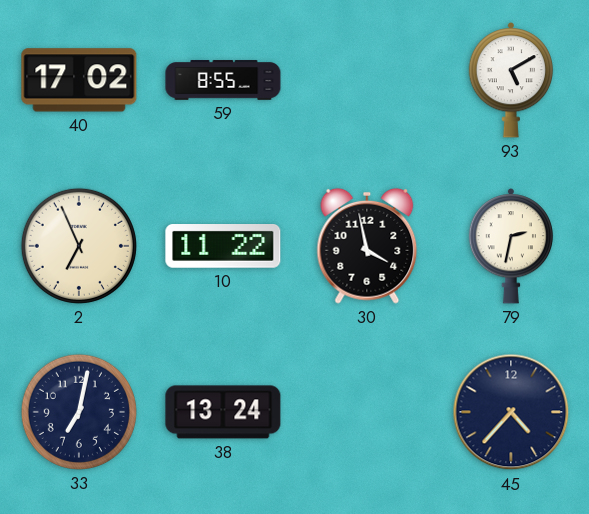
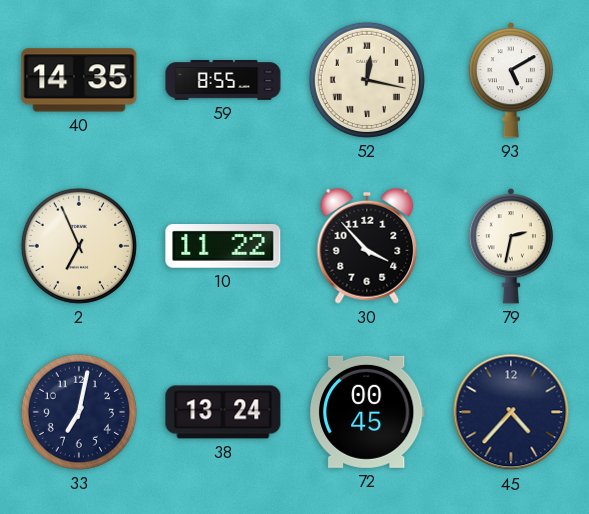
40: 17:02 -> 14:35 (79, 80)
52: none -> 12:17 (367, 80)
30: 3:58 -> 3:53 (367, 246)
72: none -> 00:45 (367, 412)
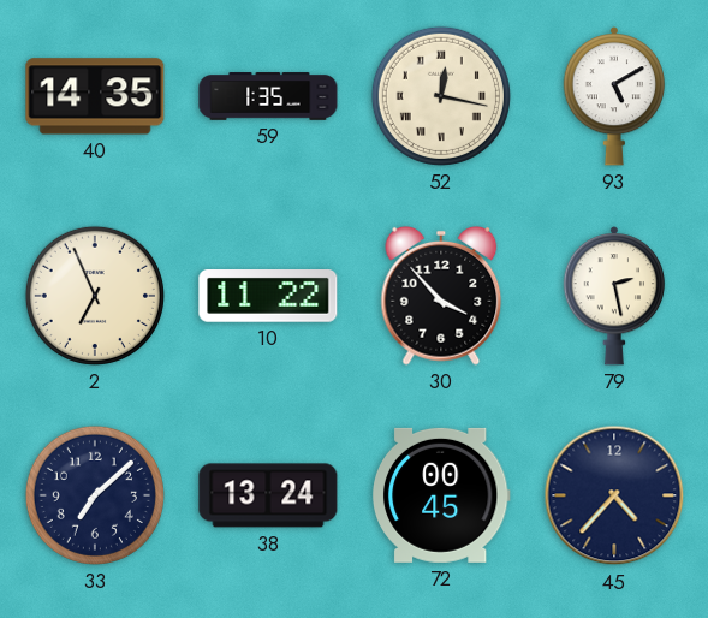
59: 8:55 -> 1:35 (268, 96)
79: 2:32 -> 2:28 (614, 296)
33: 7:02 -> 7:08 (95, 495)
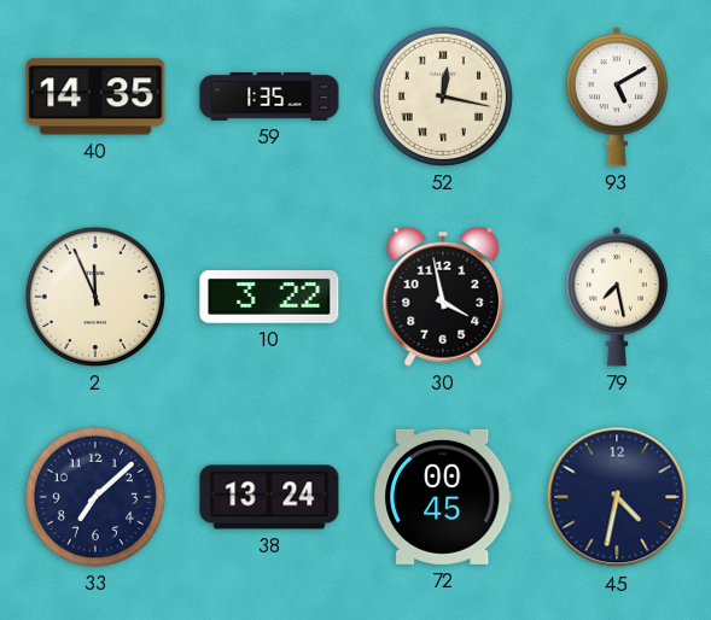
2: 6:56 -> 11:56 (95, 297)
10: 11:22 -> 3:22 (269, 298)
30: 3:53 -> 3:58 (443, 297)
79: 2:28 -> 7:28 (617, 297)
45: 4:37 -> 4:32 (617, 497)
